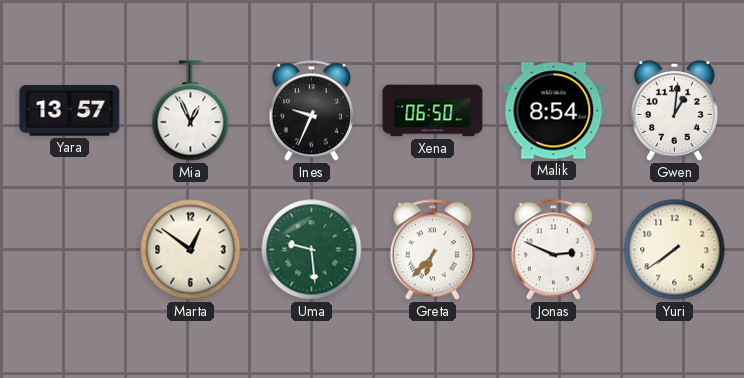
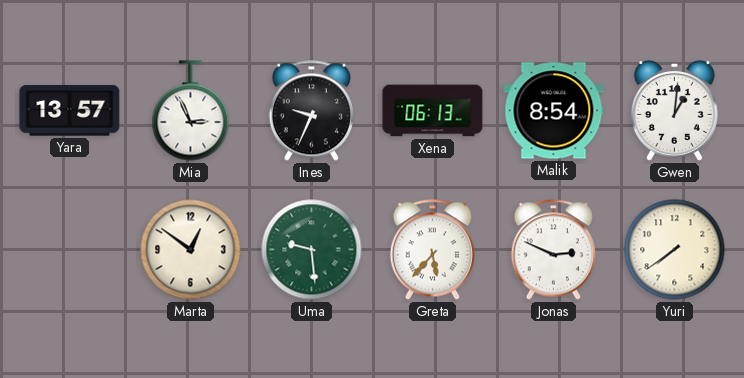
Mia: 12:56 -> 2:56 (191, 111)
Xena: 06:50 -> 06:13 (433, 111)
Greta: 6:37 -> 5:37 (432, 250)
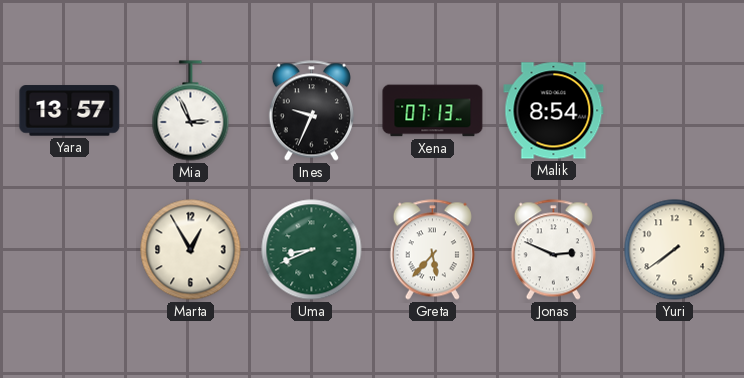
Xena: 06:13 -> 07:13 (433, 111)
Gwen: 1:01 -> none (674, 110)
Marta: 12:51 -> 12:55 (191, 250)
Uma: 9:29 -> 8:41 (312, 250)
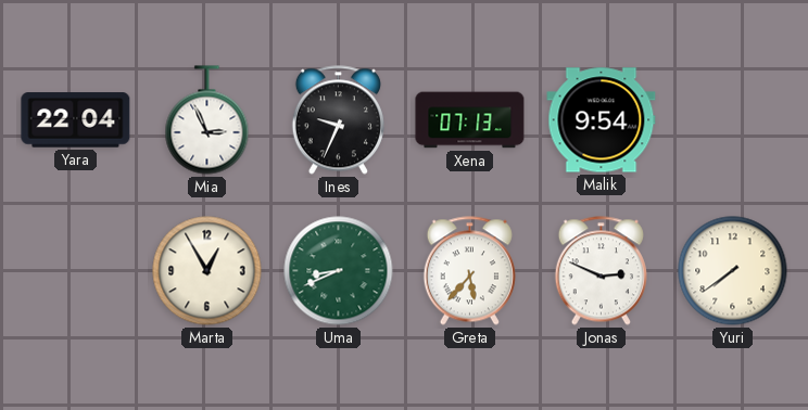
Yara: 13:57 -> 22:04 (76, 120)
Malik: 8:54 -> 9:54 (602, 120)
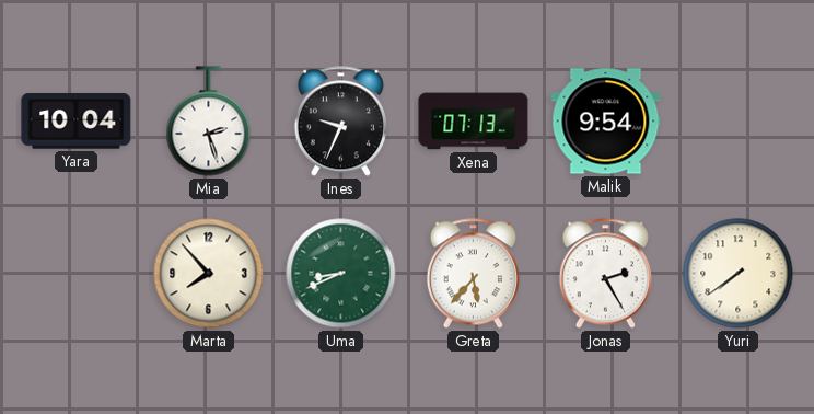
Yara: 22:04 -> 10:04 (77, 122)
Mia: 2:56 -> 2:27 (209, 122)
Marta: 12:55 -> 7:53 (209, 274)
Jonas: 2:49 -> 2:25 (605, 274)
